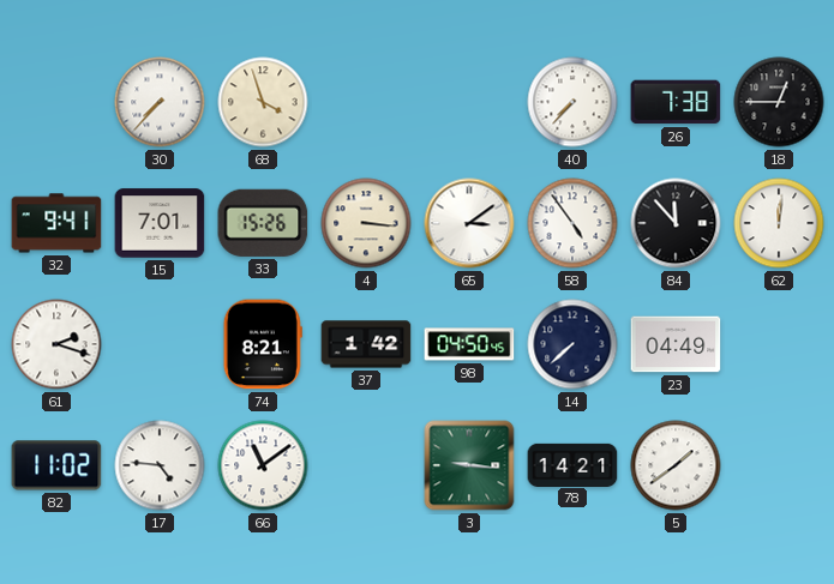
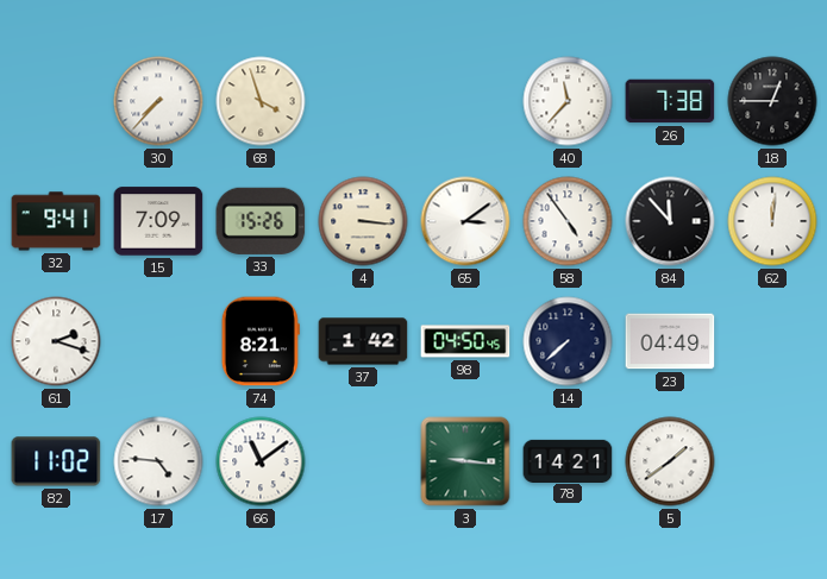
40: 7:37 -> 11:37 (568, 101)
15: 7:01 -> 7:09 (158, 221)
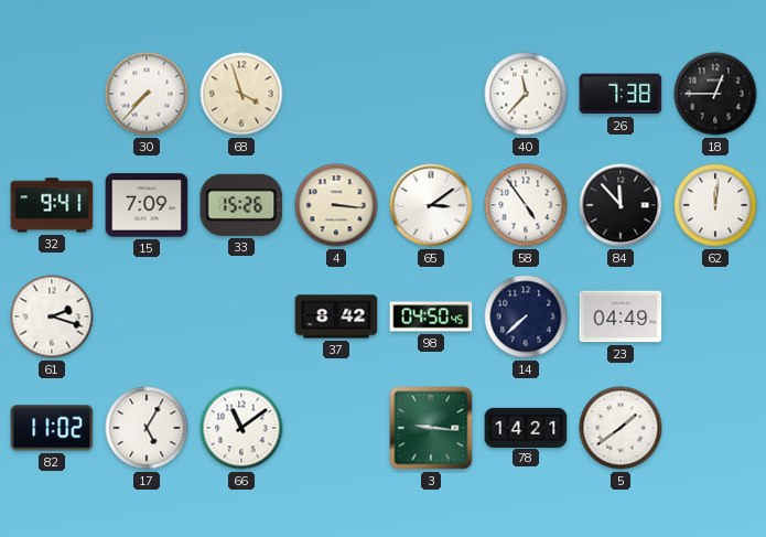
74: 8:21 -> none (261, 341)
37: 1:42 -> 8:42 (336, 316)
17: 4:46 -> 5:05 (147, 428)
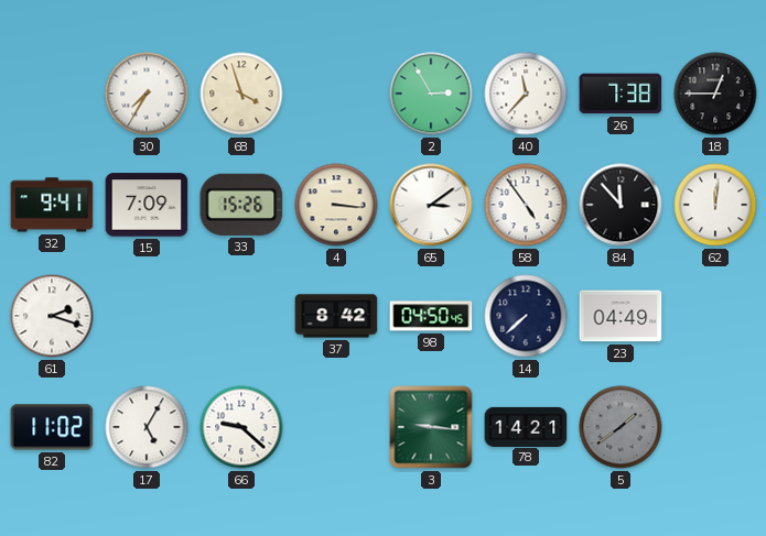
30: 7:37 -> 7:35 (147, 94)
2: none -> 2:55 (431, 94)
66: 11:09 -> 9:22 (241, 427)
5 dial: white -> grey (621, 427)
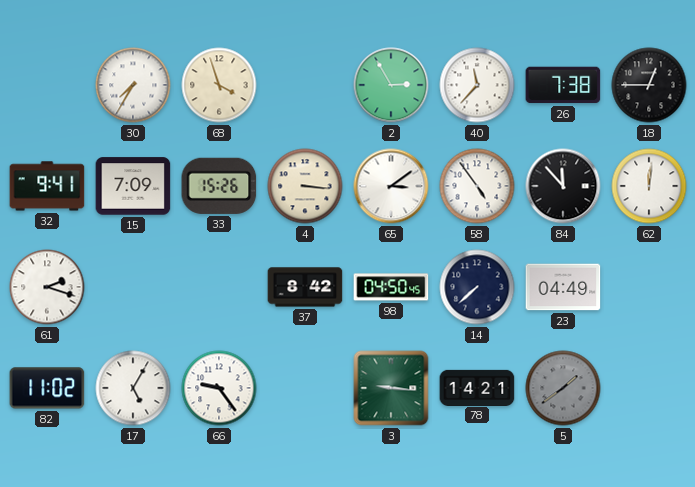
66: 9:22 -> 9:24 (219, 388)
